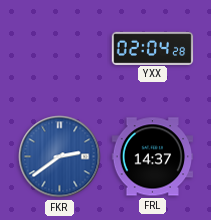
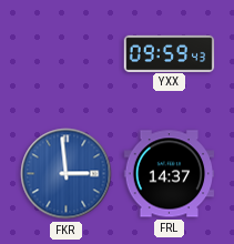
YXX: 02:04 -> 09:59 (170, 53)
FKR: 2:39 -> 2:59 (67, 174)
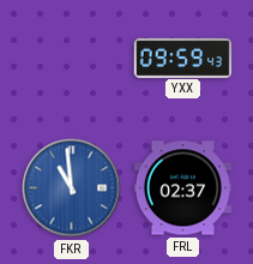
FKR: 2:59 -> 10:59 (72, 188)
FRL: 14:37 -> 02:37 (183, 188)
